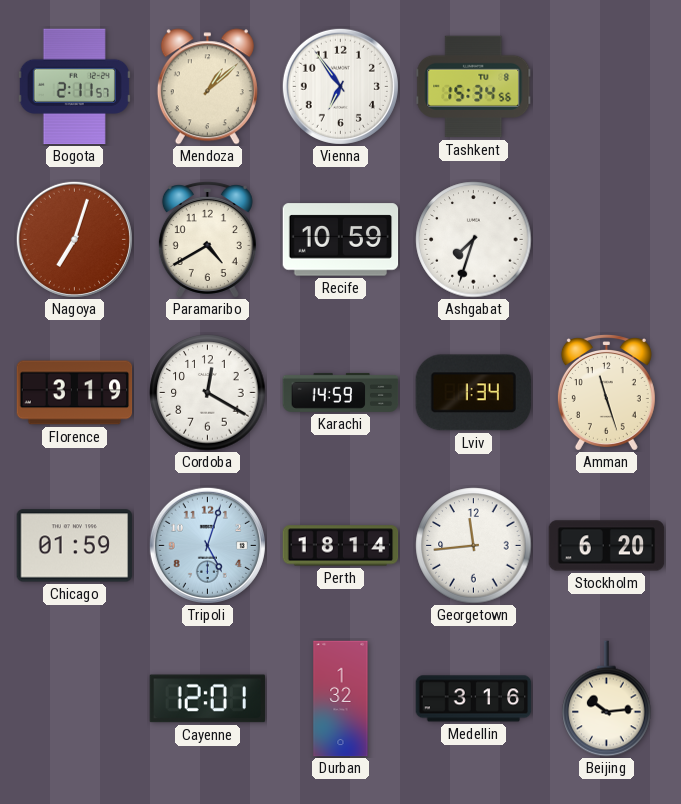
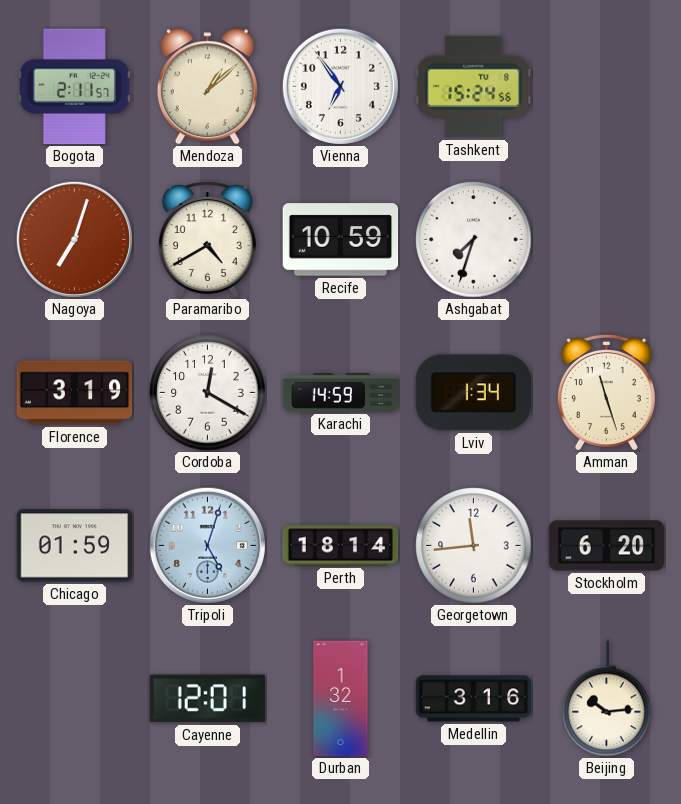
Tashkent: 15:34 -> 15:24 (474, 87)
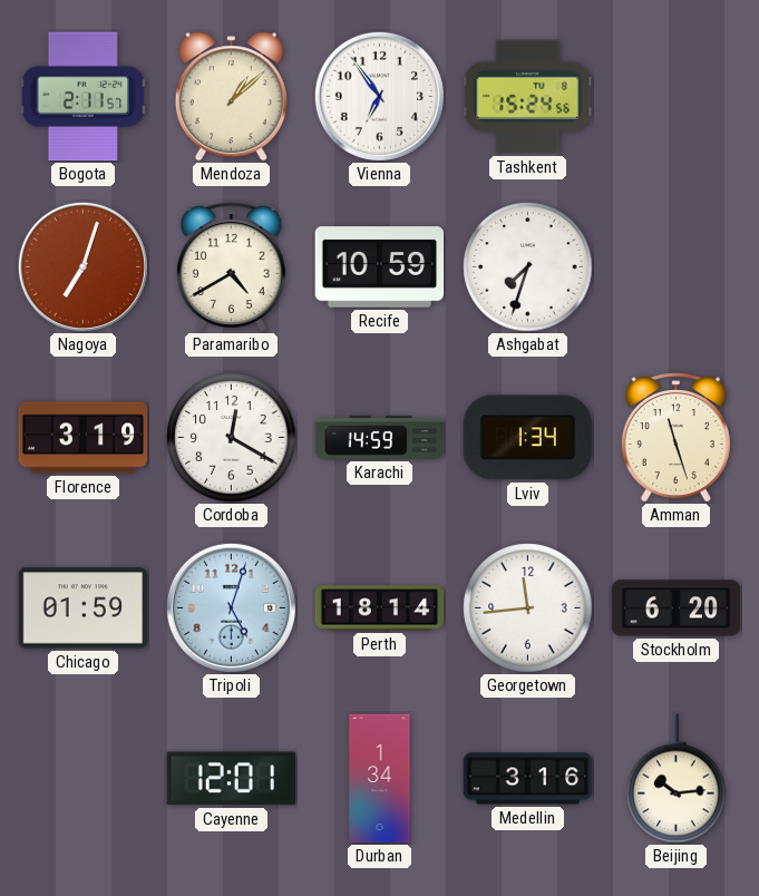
Durban: 1:32 -> 1:34 (380, 779)
